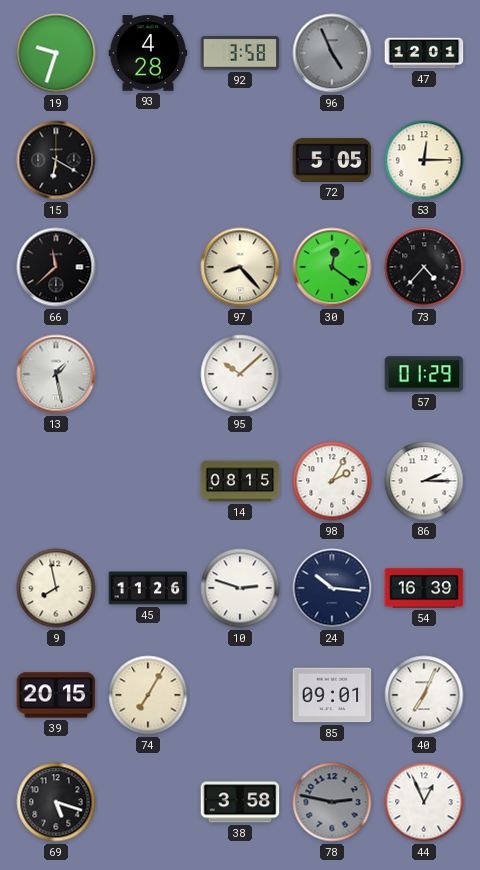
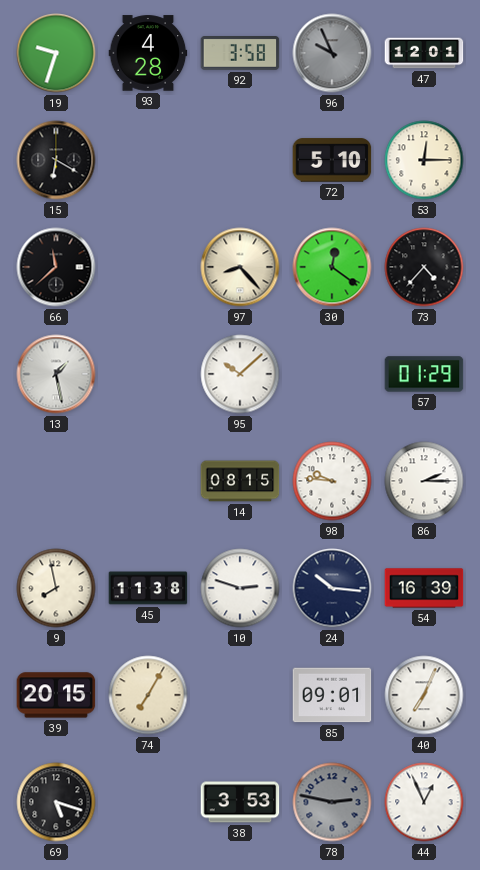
96: 4:56 -> 9:56 (332, 53)
72: 5:05 -> 5:10 (332, 160)
98: 2:05 -> 9:46 (332, 481)
45: 11:26 -> 11:38 (148, 588)
38: 3:58 -> 3:53 (240, 802)
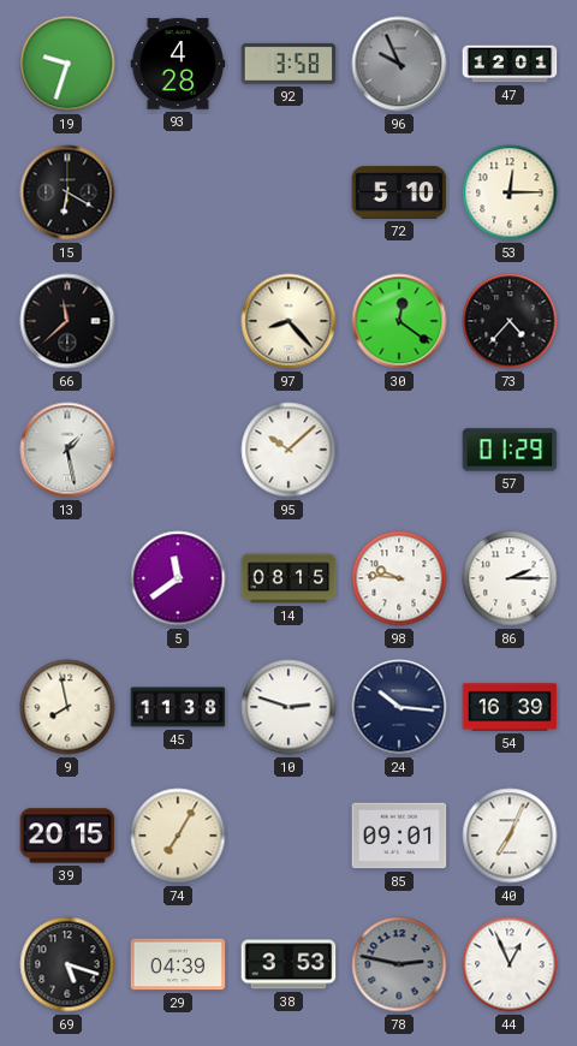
5: none -> 11:39 (178, 578)
29: none -> 04:39 (178, 964)
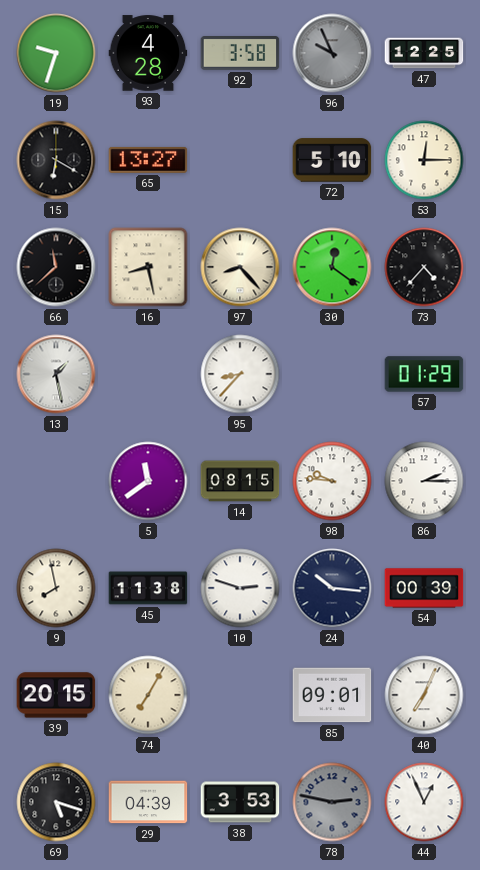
47: 12:01 -> 12:25 (424, 53)
65: none -> 13:27 (148, 160)
16: none -> 8:28 (148, 267)
95: 10:08 -> 8:37 (240, 374)
54: 16:39 -> 00:39 (424, 588)
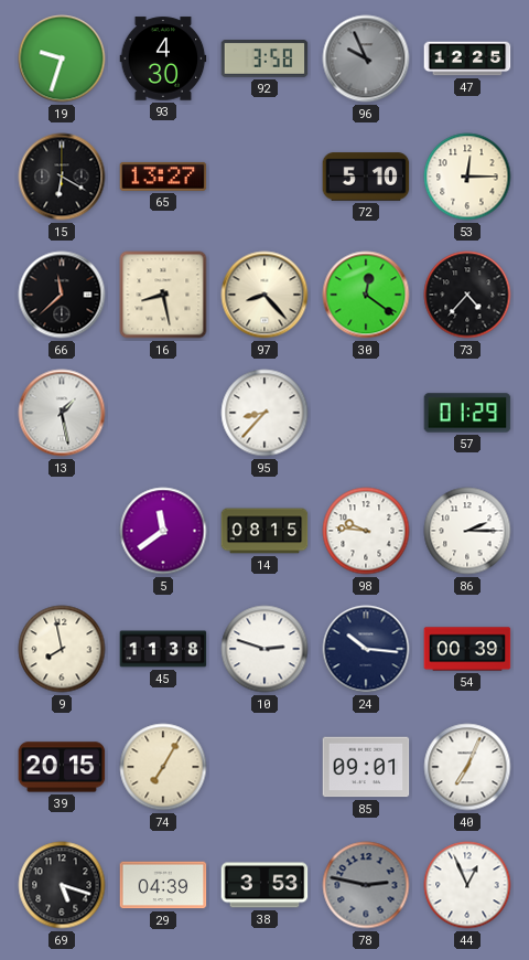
93: 4:28 -> 4:30 (163, 58)
